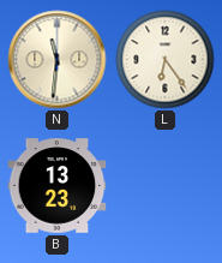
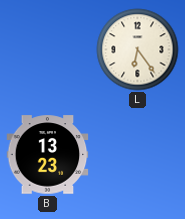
N: 11:31 -> none (58, 60)
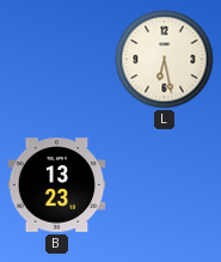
L: 6:24 -> 6:28 (165, 60)
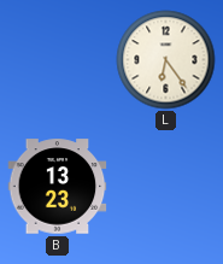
L: 6:28 -> 6:24 (166, 60)
